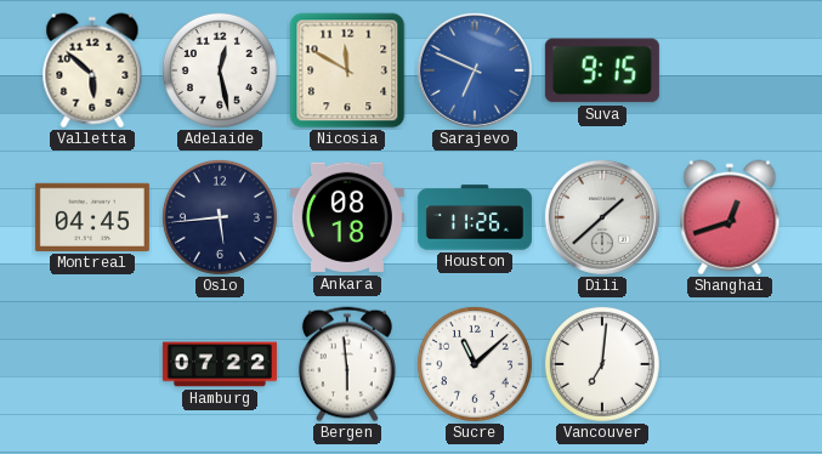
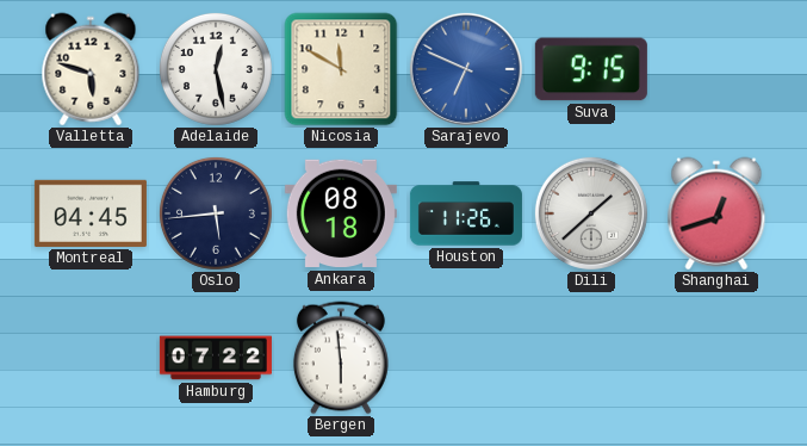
Valletta: 5:52 -> 5:48 (91, 69)
Sucre: 11:08 -> none (475, 364)
Vancouver: 7:01 -> none (602, 364)
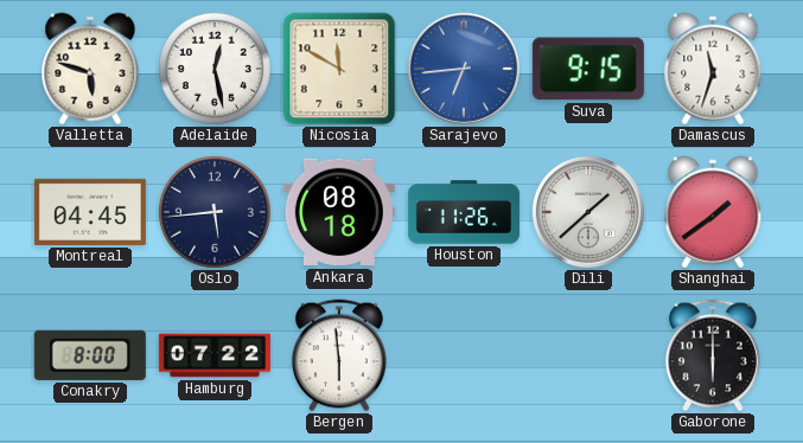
Sarajevo: 6:49 -> 6:44 (464, 69)
Damascus: none -> 11:33 (713, 69)
Shanghai: 12:42 -> 1:39 (713, 212)
Conakry: none -> 8:00 (90, 355)
Gaborone: none -> 6:00 (713, 355)
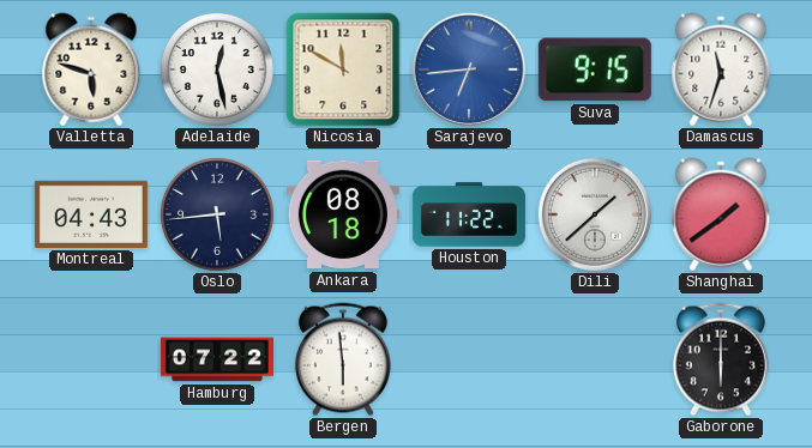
Montreal: 04:45 -> 04:43 (91, 214)
Houston: 11:26 -> 11:22 (469, 214)
Conakry: 8:00 -> none (90, 355)
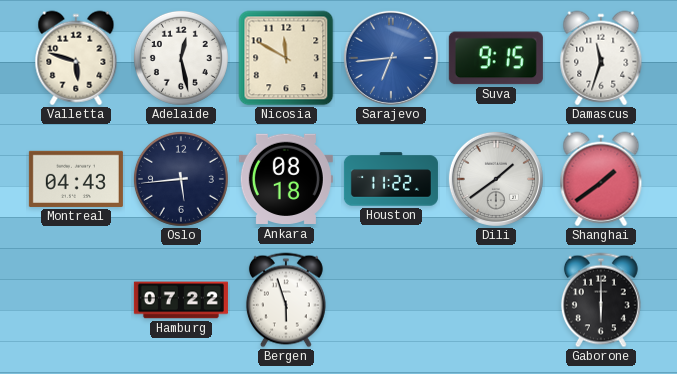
Dili: 1:38 -> 1:39 (496, 179)
Bergen: 5:59 -> 5:57 (286, 300)
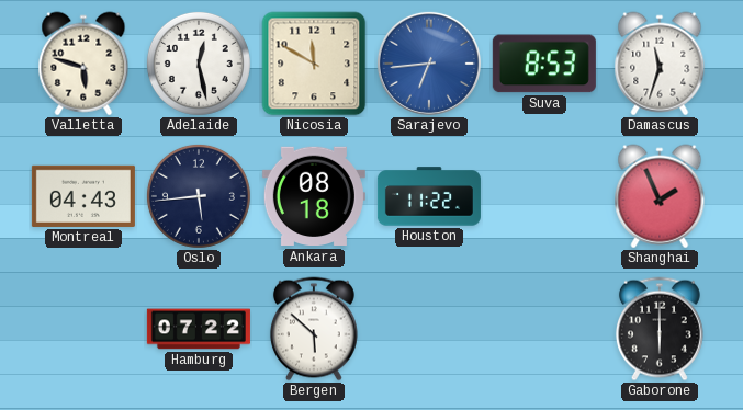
Suva: 9:15 -> 8:53 (544, 64)
Dili: 1:39 -> none (496, 179)
Shanghai: 1:39 -> 1:56 (660, 196)
Bergen: 5:57 -> 5:52 (314, 329)
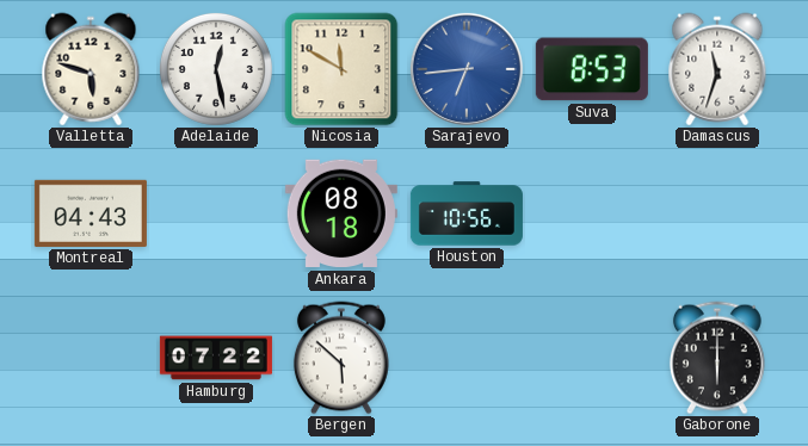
Oslo: 5:44 -> none (199, 196)
Houston: 11:22 -> 10:56 (467, 213)
Shanghai: 1:56 -> none (660, 196)
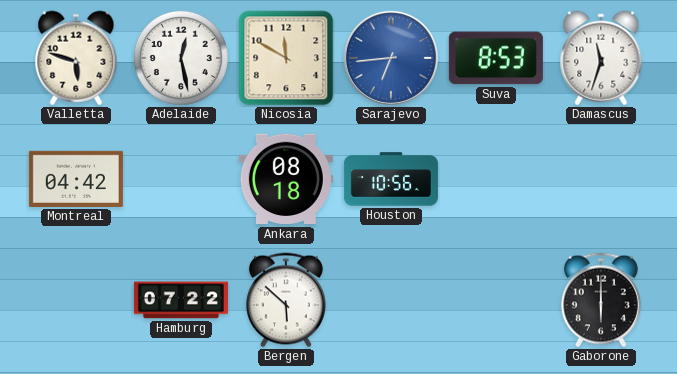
Montreal: 04:43 -> 04:42 (76, 179)
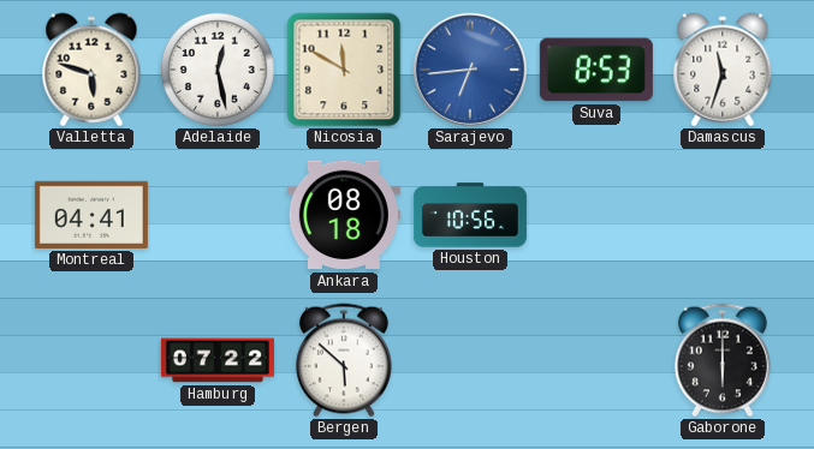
Montreal: 04:42 -> 04:41 (91, 215)
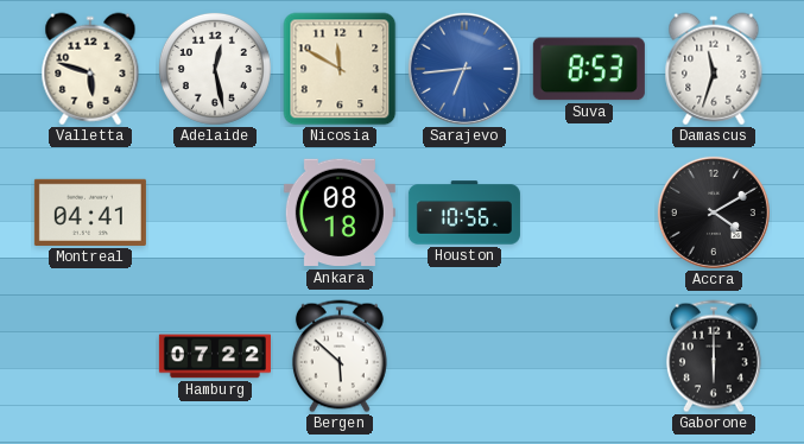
Accra: none -> 4:10 (714, 213)
